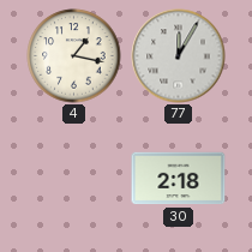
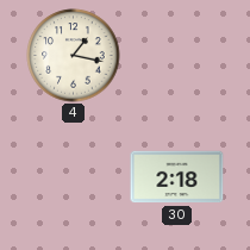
77: 12:05 -> none (179, 56)
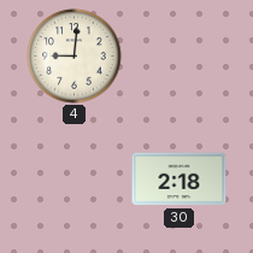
4: 1:17 -> 9:01 (75, 57)
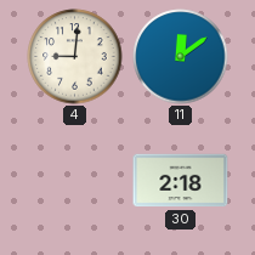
11: none -> 12:09 (181, 57)
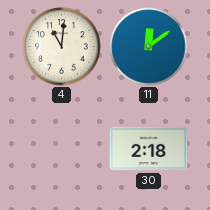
4: 9:01 -> 11:01 (62, 47)
